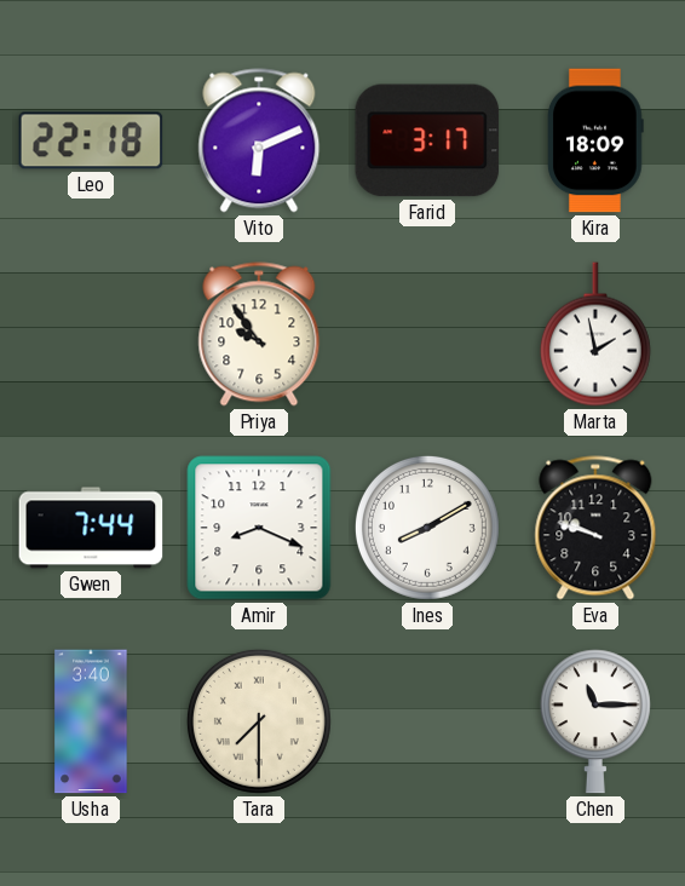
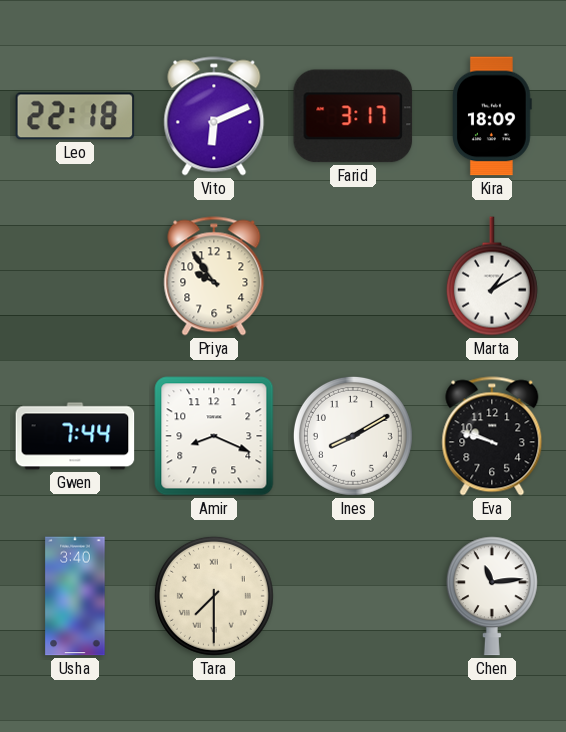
Marta: 1:58 -> 1:10 (492, 276)
Chen: 11:15 -> 11:14 (492, 596)
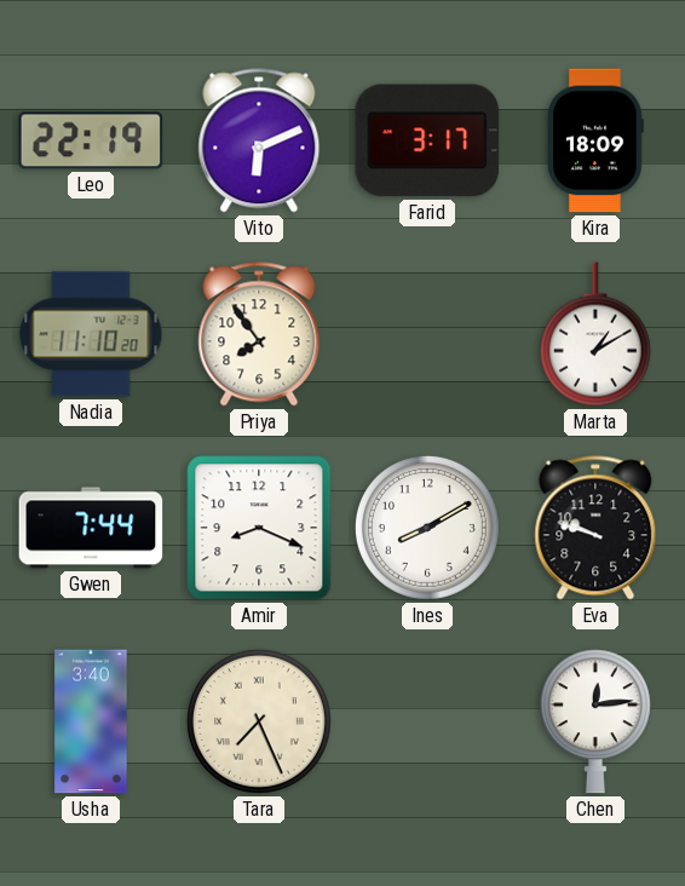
Leo: 22:18 -> 22:19 (91, 140)
Nadia: none -> 11:10 (91, 334)
Priya: 9:54 -> 7:54 (259, 334)
Tara: 7:30 -> 7:26 (259, 721)
Chen: 11:14 -> 12:14 (595, 721)
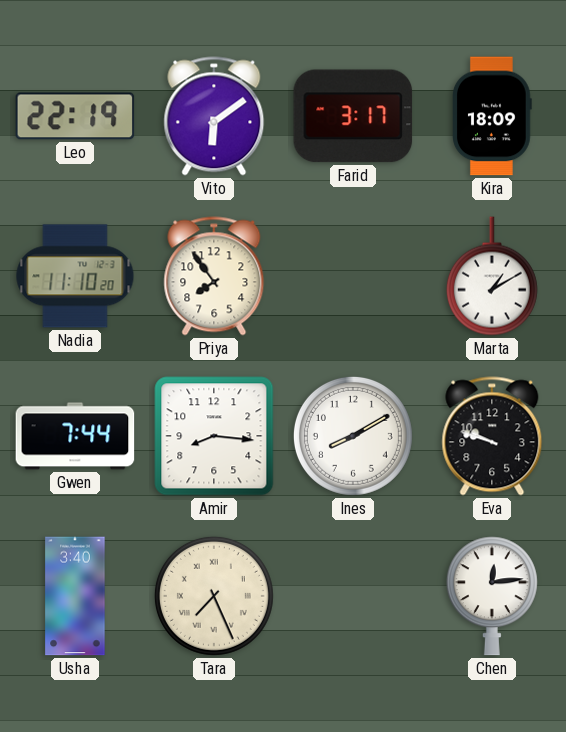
Vito: 6:11 -> 6:09 (214, 116)
Amir: 8:19 -> 8:16 (214, 436)
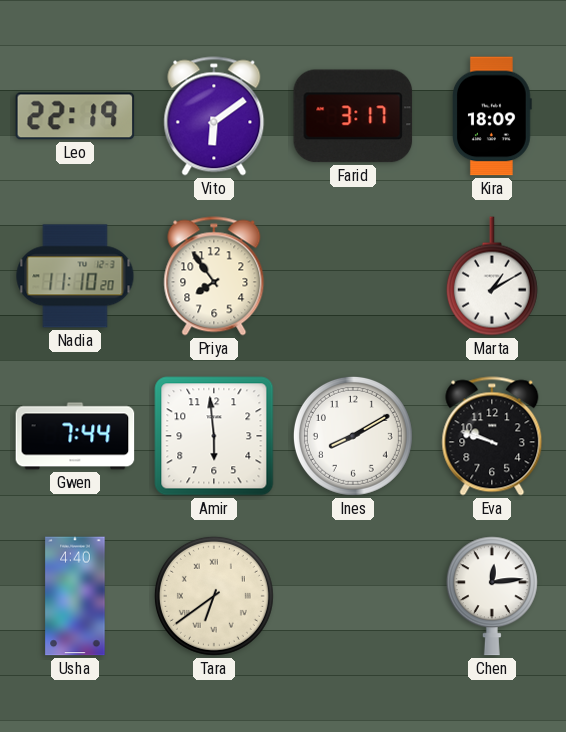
Amir: 8:16 -> 5:59 (214, 436)
Usha: 3:40 -> 4:40 (75, 596)
Tara: 7:26 -> 6:39 (214, 596)
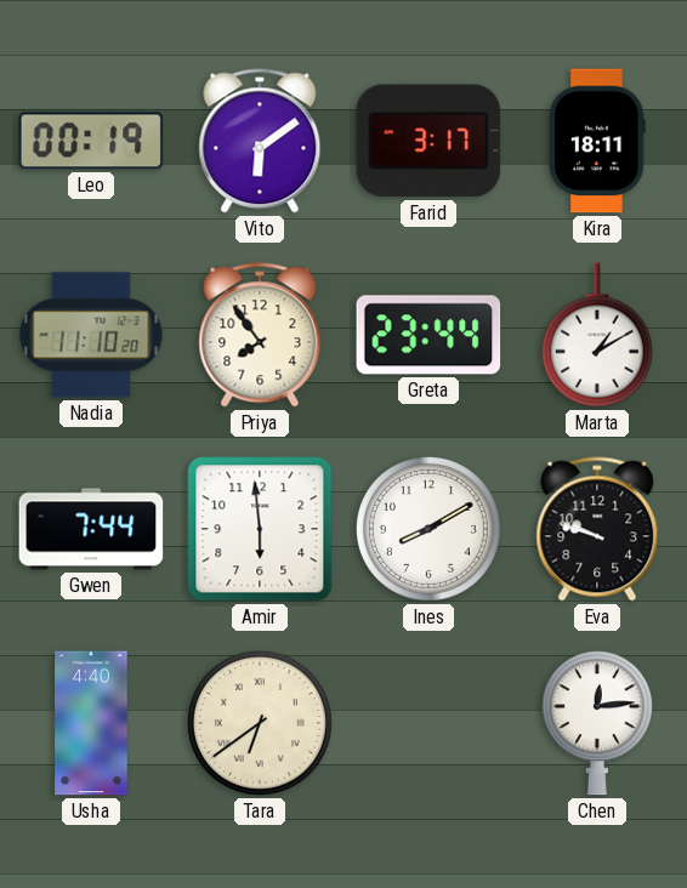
Leo: 22:19 -> 00:19 (91, 141)
Kira: 18:09 -> 18:11 (598, 141)
Greta: none -> 23:44 (428, 335)
